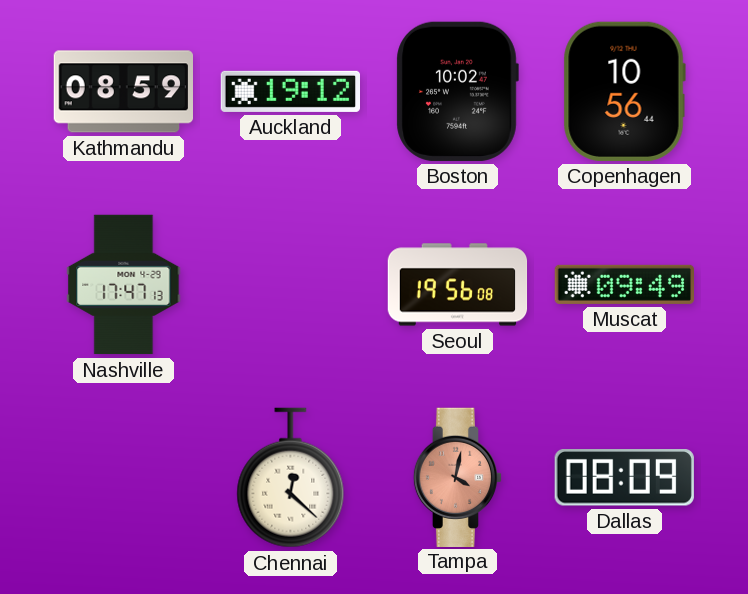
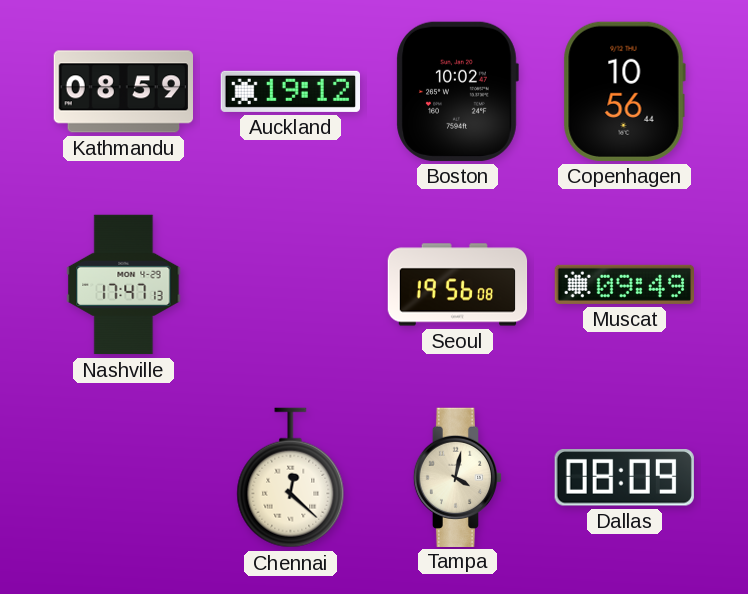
Tampa dial: salmon -> cream (458, 477)
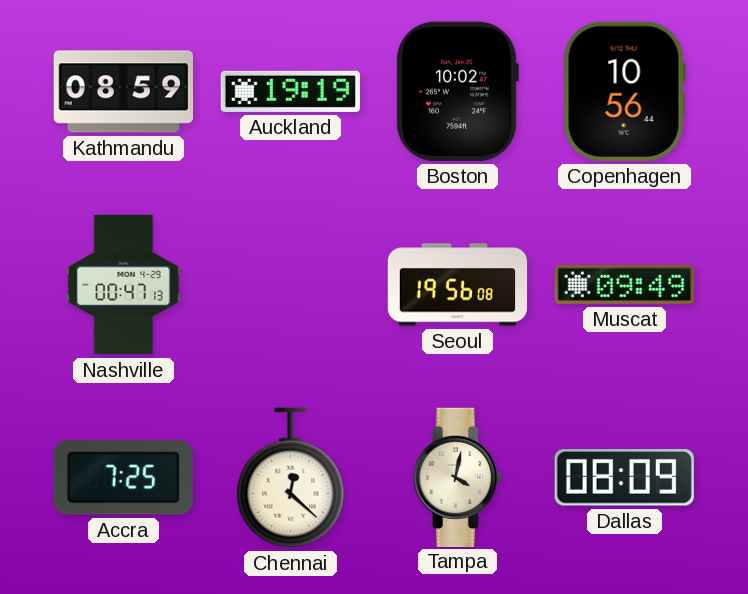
Auckland: 19:12 -> 19:19 (290, 91)
Nashville: 17:47 -> 00:47 (124, 285)
Accra: none -> 7:25 (123, 478)
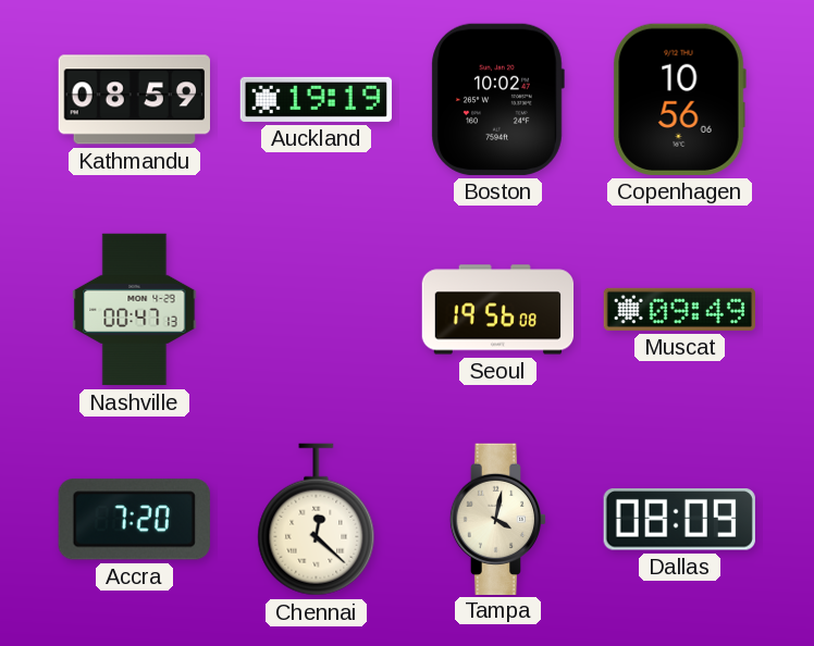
Copenhagen: 10:56:44 -> 10:56:06 (679, 99)
Accra: 7:25 -> 7:20 (134, 520)
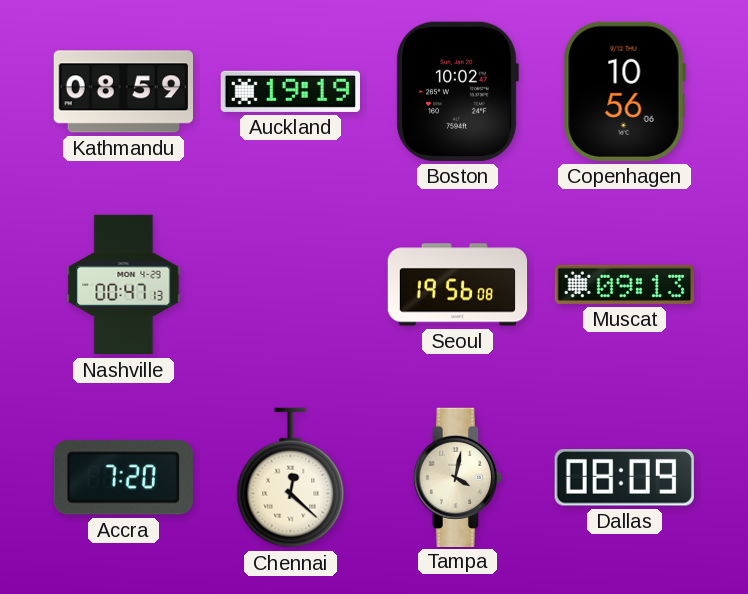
Muscat: 09:49 -> 09:13 (624, 284)
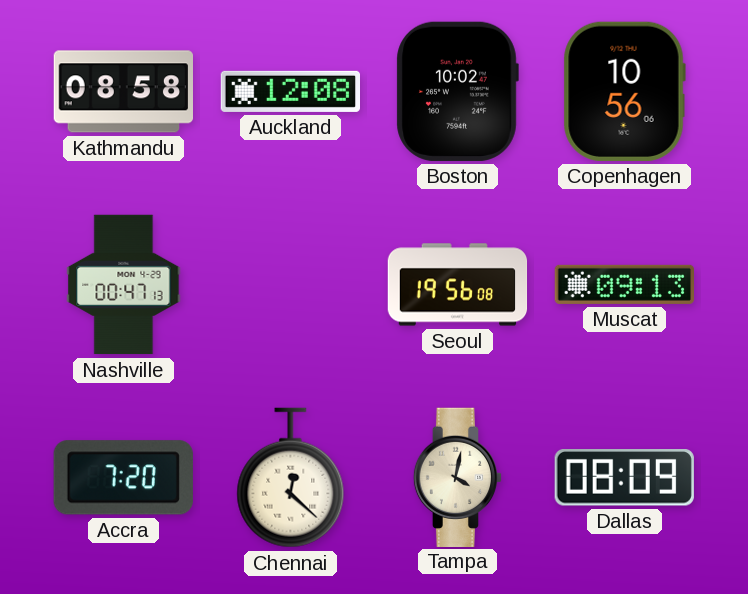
Kathmandu: 08:59 -> 08:58 (123, 92)
Auckland: 19:19 -> 12:08 (290, 91)
